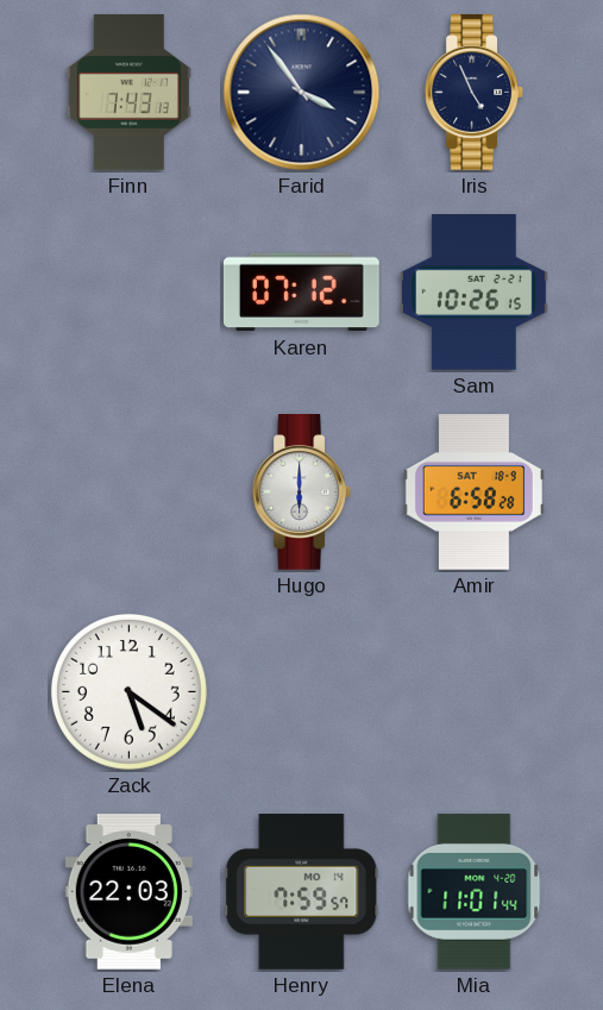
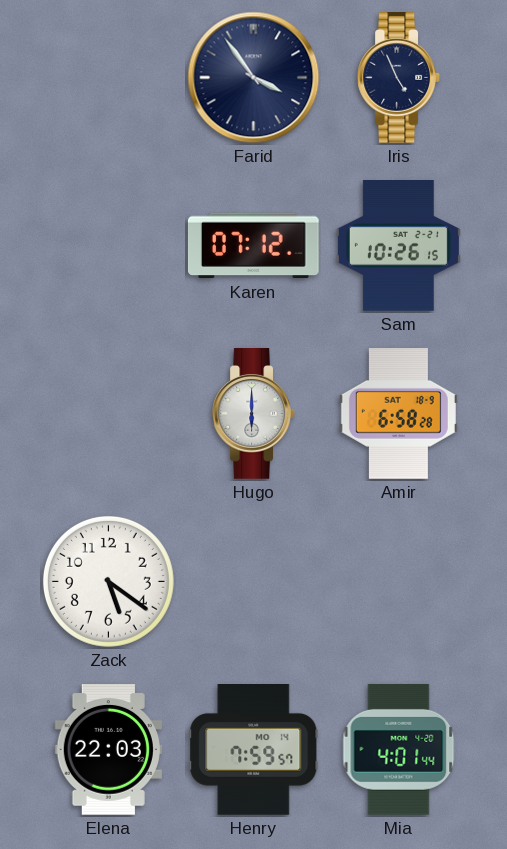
Finn: 7:43 -> none (128, 93)
Mia: 11:01 -> 4:01 (399, 749)
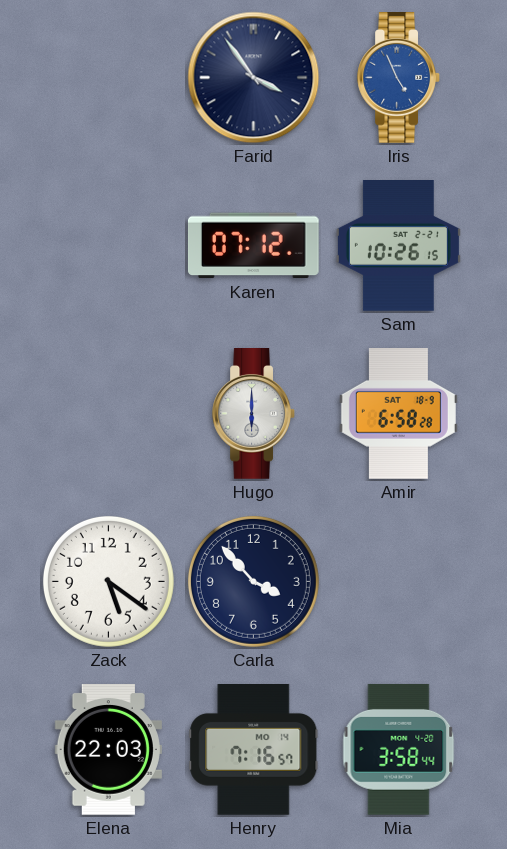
Iris dial: navy -> blue (398, 78)
Carla: none -> 3:53 (253, 581)
Henry: 7:59 -> 7:16 (254, 750)
Mia: 4:01 -> 3:58 (399, 749)
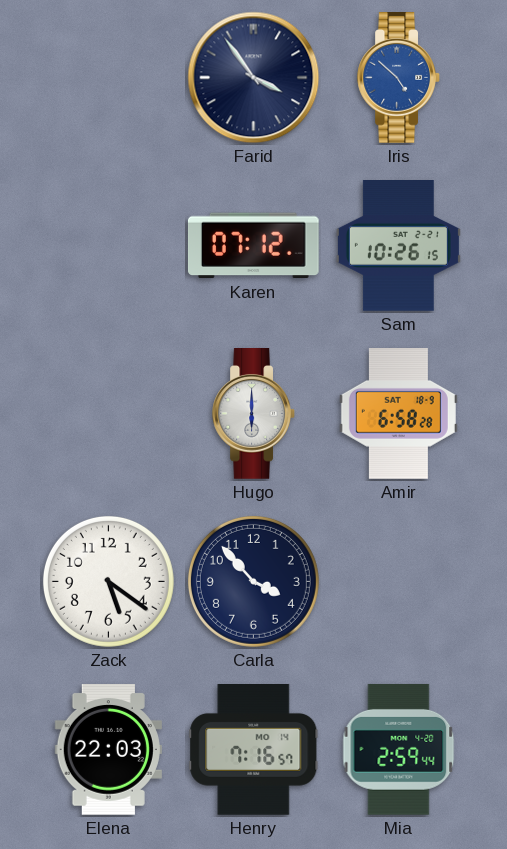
Iris: 4:56 -> 4:52 (398, 78)
Mia: 3:58 -> 2:59 (399, 749)
